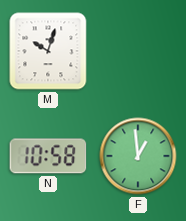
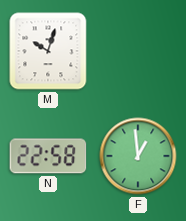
N: 10:58 -> 22:58 (48, 156)
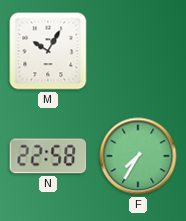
M: 10:03 -> 10:05 (48, 51)
F: 12:59 -> 7:35 (138, 156)
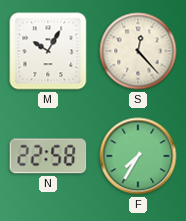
S: none -> 12:23 (138, 51)
